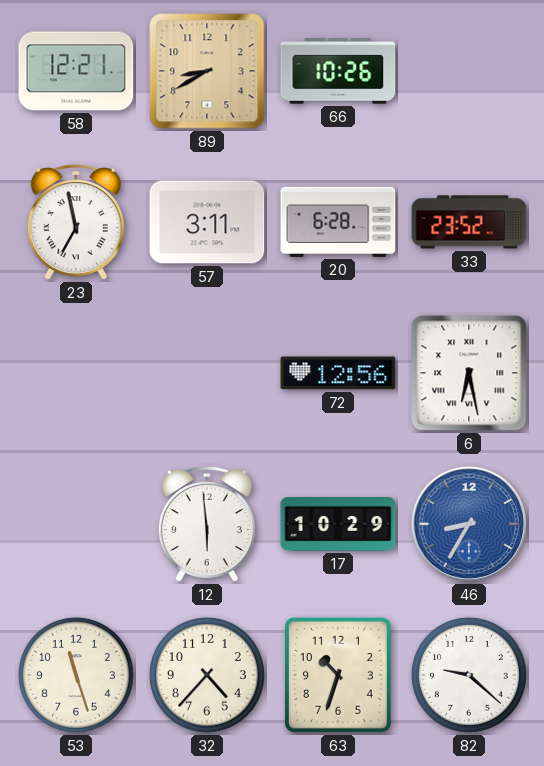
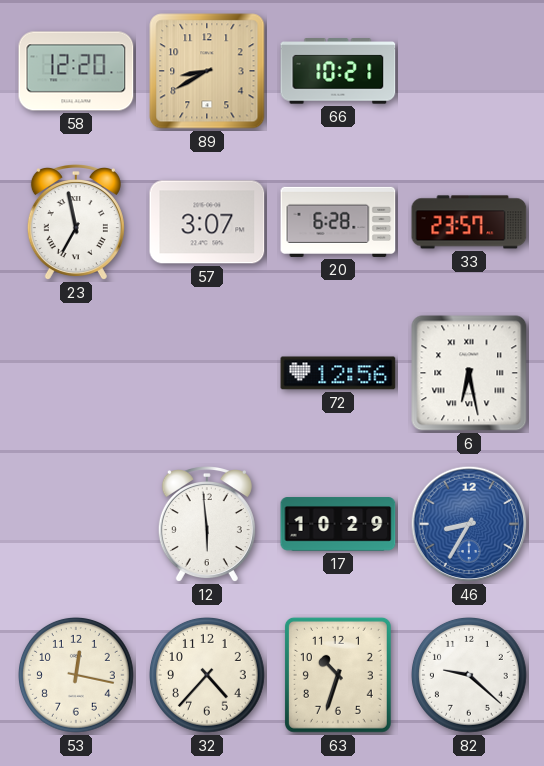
58: 12:21 -> 12:20 (76, 71)
66: 10:26 -> 10:21 (338, 71)
57: 3:11 -> 3:07 (207, 222)
33: 23:52 -> 23:57 (469, 222)
53: 11:27 -> 12:17 (76, 675)
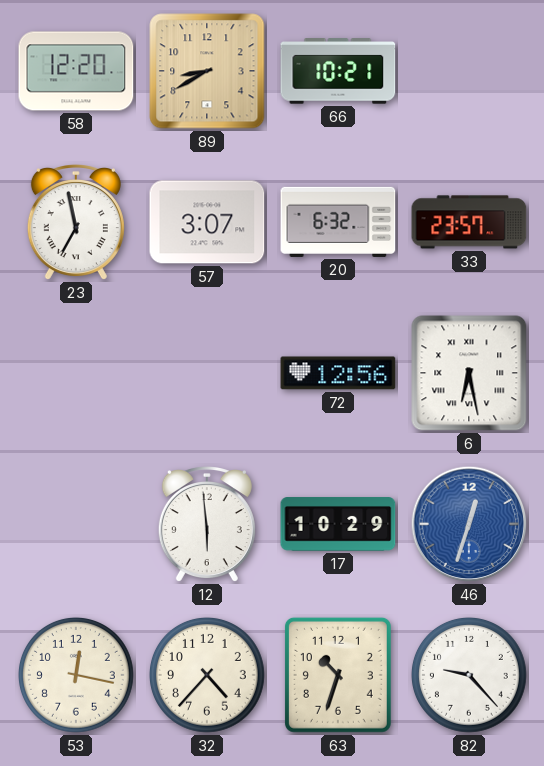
20: 6:28 -> 6:32 (338, 222)
46: 8:35 -> 12:33 (469, 524)
82: 9:22 -> 9:23 (469, 675)
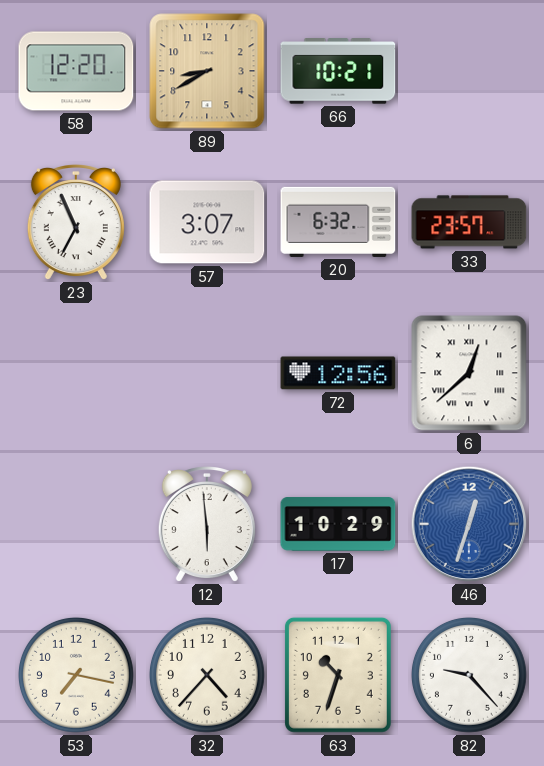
23: 6:58 -> 6:56 (76, 223)
6: 6:28 -> 12:38 (469, 373)
53: 12:17 -> 7:17 (76, 675)
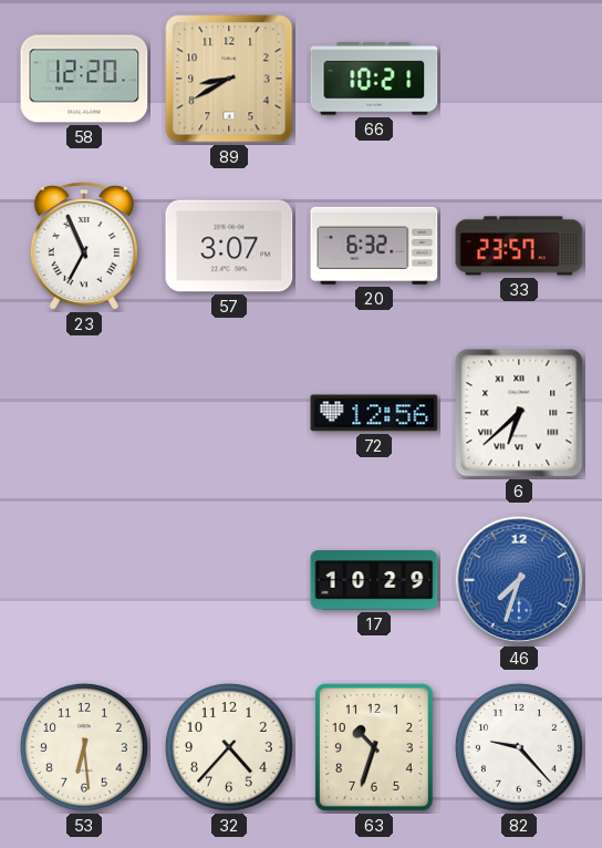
6: 12:38 -> 6:38 (519, 413)
12: 5:59 -> none (207, 525)
46: 12:33 -> 7:33 (519, 580)
53: 7:17 -> 6:29 (84, 747)
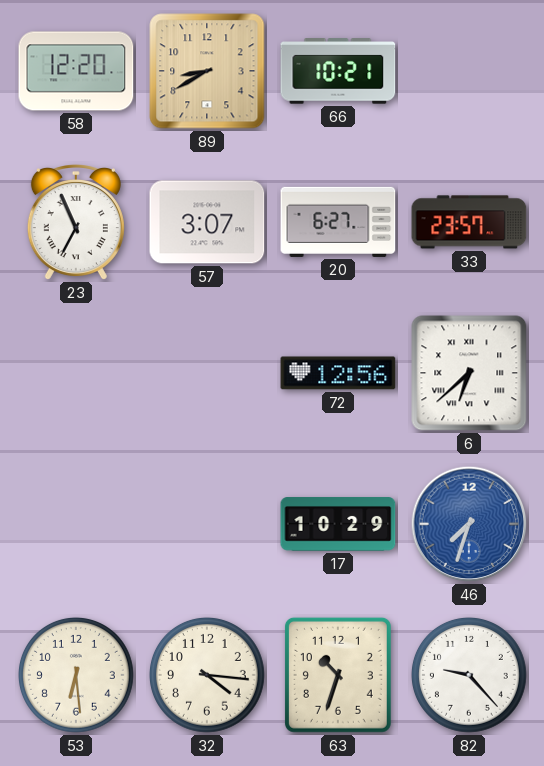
20: 6:32 -> 6:27 (338, 222)
32: 4:37 -> 4:16 (207, 675)
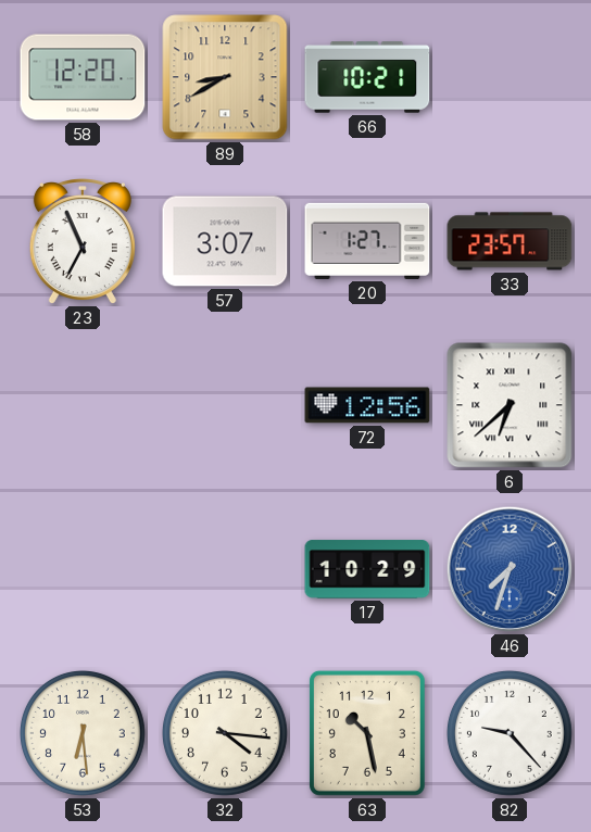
20: 6:27 -> 1:27 (367, 241)
63: 10:33 -> 10:28 (367, 733)
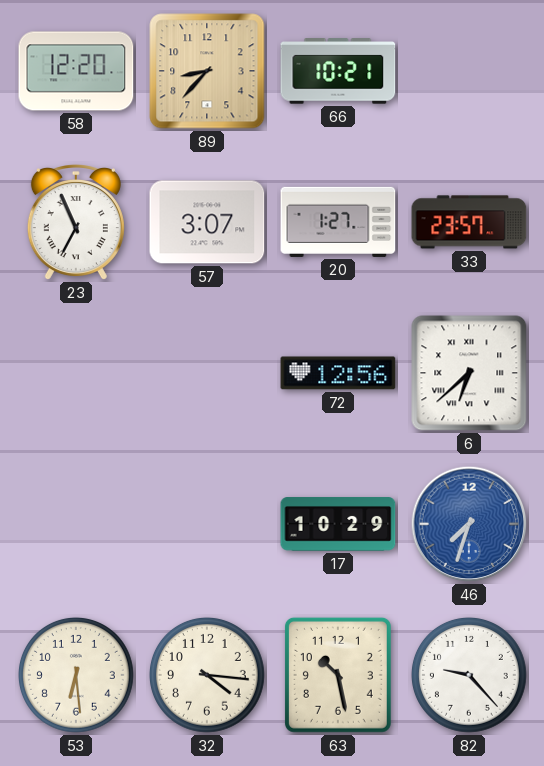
89: 8:40 -> 8:37 (207, 71)
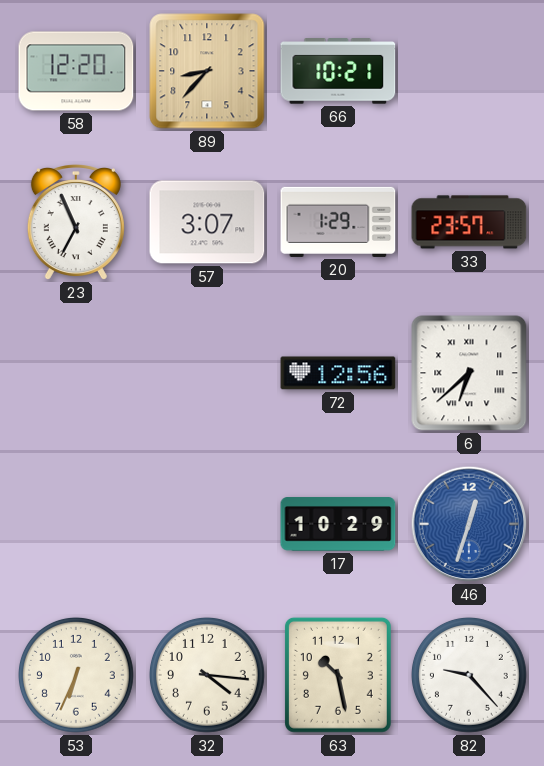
20: 1:27 -> 1:29 (338, 222)
46: 7:33 -> 12:33 (469, 524)
53: 6:29 -> 6:34 (76, 675)
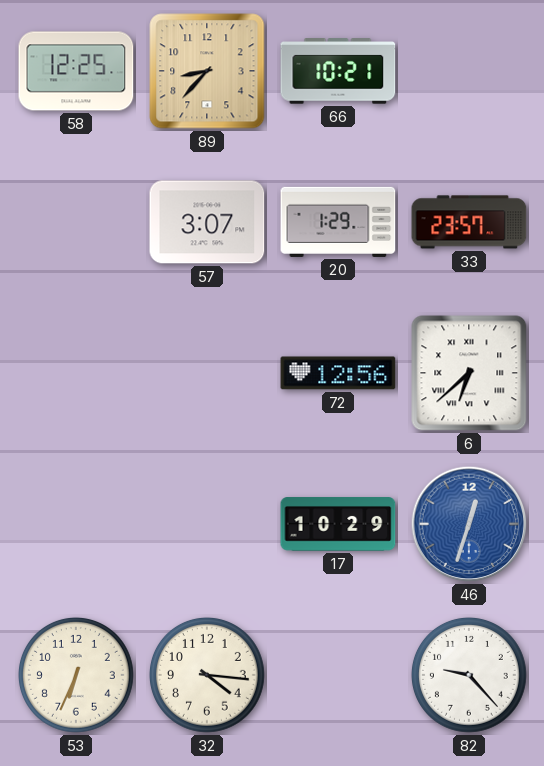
58: 12:20 -> 12:25 (76, 71)
23: 6:56 -> none (76, 223)
63: 10:28 -> none (338, 675)
